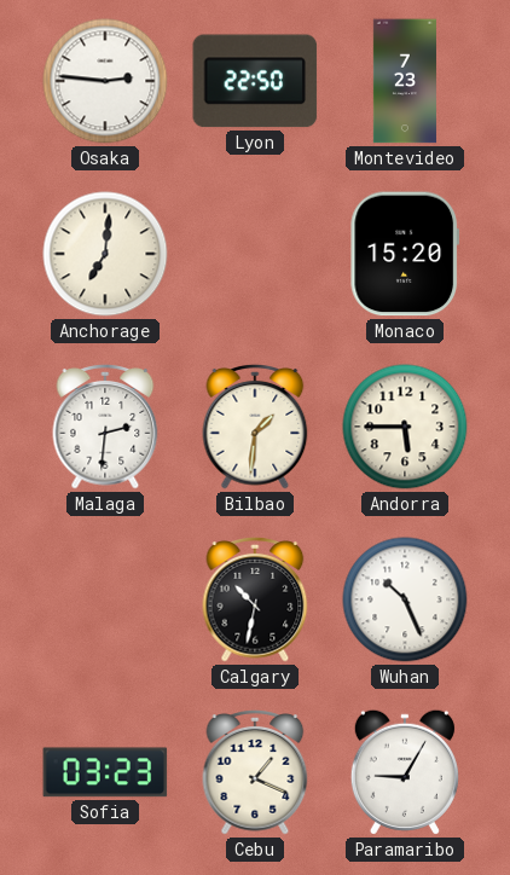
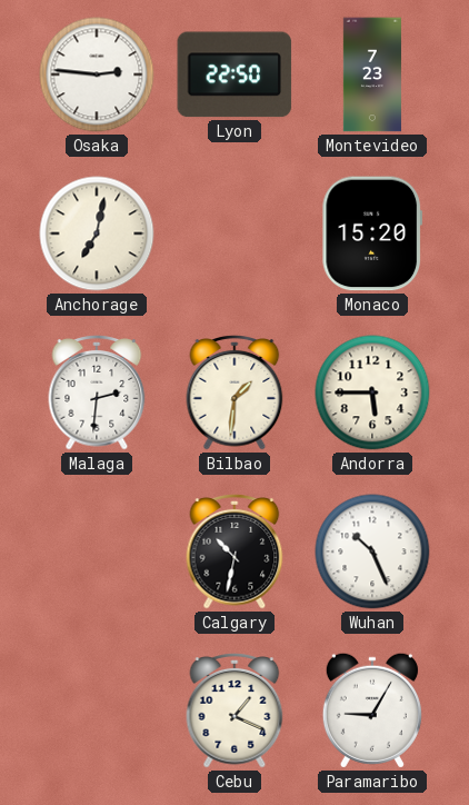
Anchorage: 7:01 -> 7:02 (97, 233)
Sofia: 03:23 -> none (105, 772)
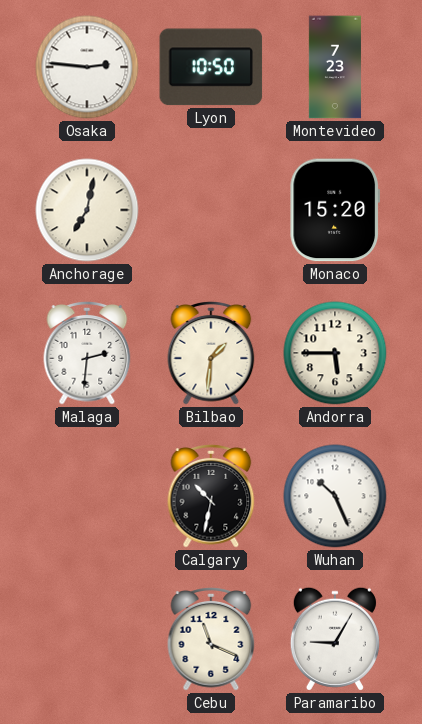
Lyon: 22:50 -> 10:50 (211, 67)
Cebu: 1:19 -> 11:19 (211, 640)
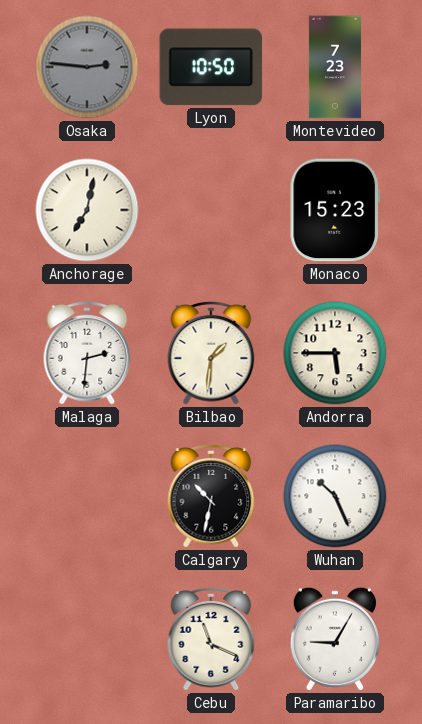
Osaka dial: white -> grey (87, 67)
Monaco: 15:20 -> 15:23 (334, 210)
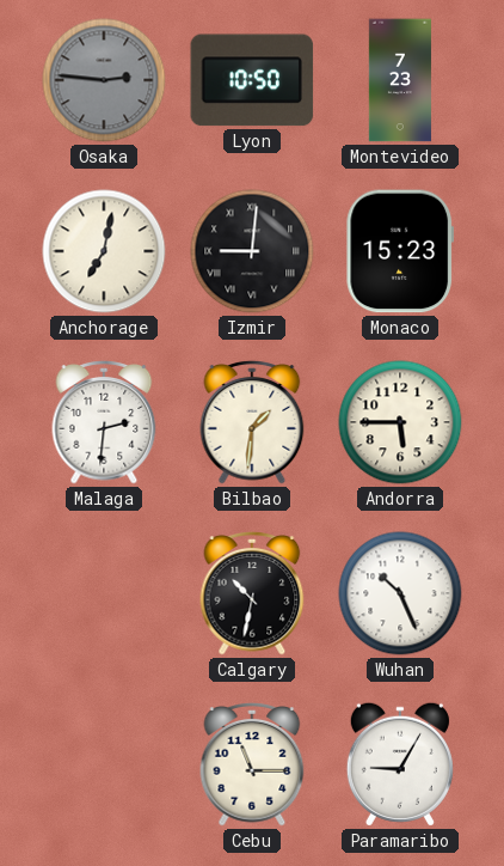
Izmir: none -> 9:01 (252, 251)
Cebu: 11:19 -> 11:15 (252, 766)
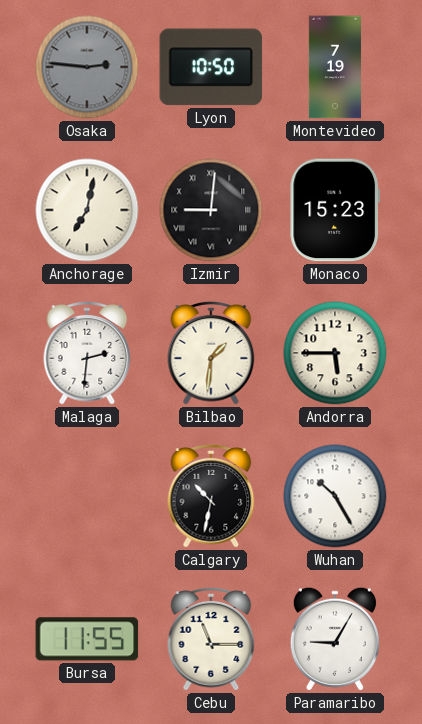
Montevideo: 7:23 -> 7:19 (335, 67)
Wuhan: 10:26 -> 10:25 (335, 496)
Bursa: none -> 11:55 (87, 639)
